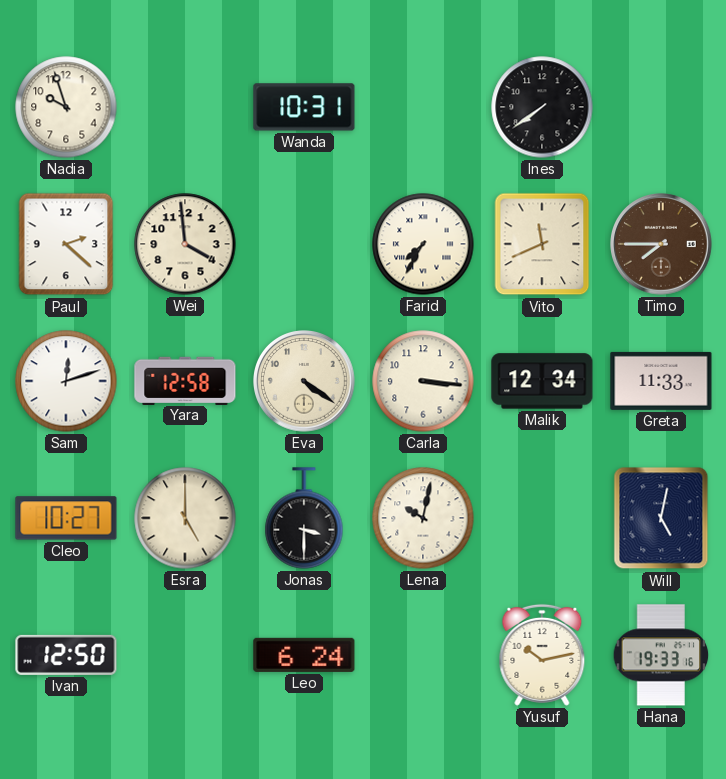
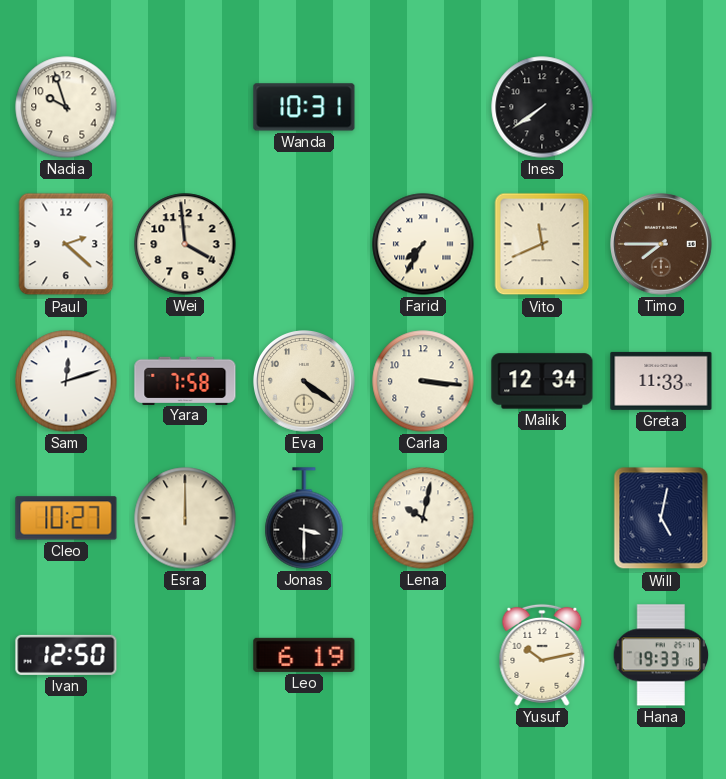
Yara: 12:58 -> 7:58 (185, 380)
Esra: 5:00 -> 12:00 (185, 518)
Leo: 6:24 -> 6:19 (304, 655)
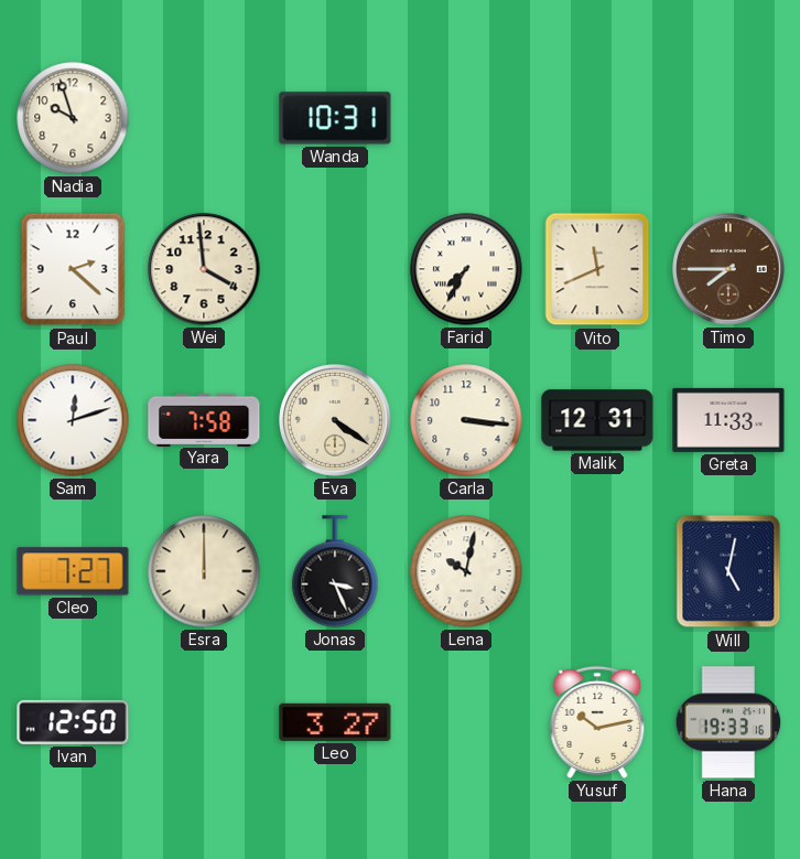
Ines: 7:39 -> none (542, 107)
Malik: 12:34 -> 12:31 (597, 420)
Cleo: 10:27 -> 7:27 (73, 571)
Jonas: 3:30 -> 3:26 (335, 571)
Leo: 6:19 -> 3:27 (335, 722)
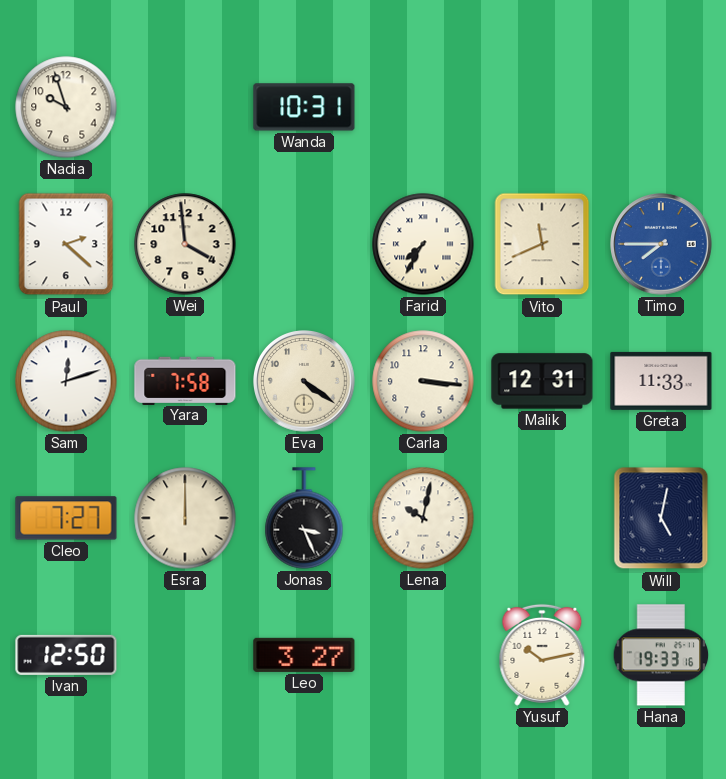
Timo dial: brown -> blue (662, 245)
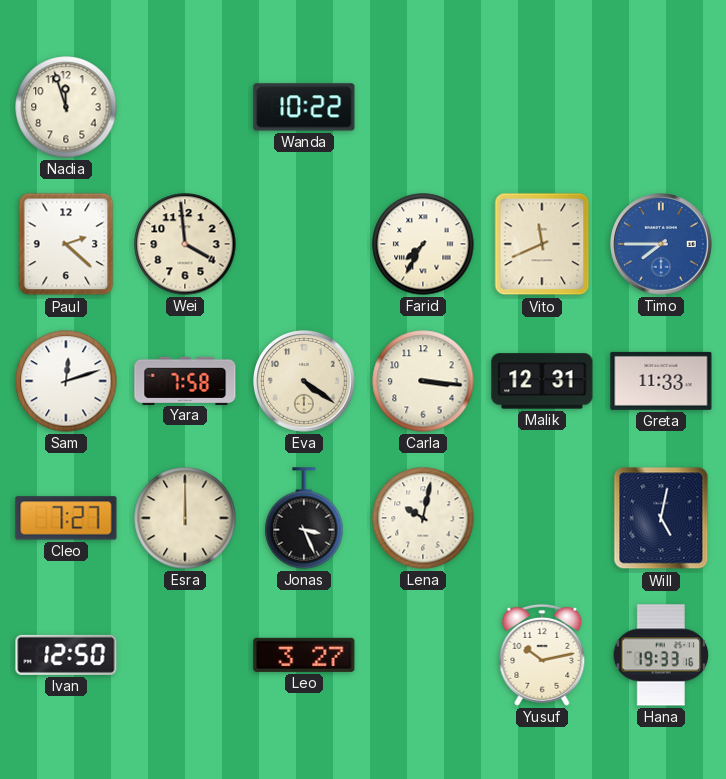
Nadia: 9:57 -> 11:57 (66, 107)
Wanda: 10:31 -> 10:22 (304, 107)
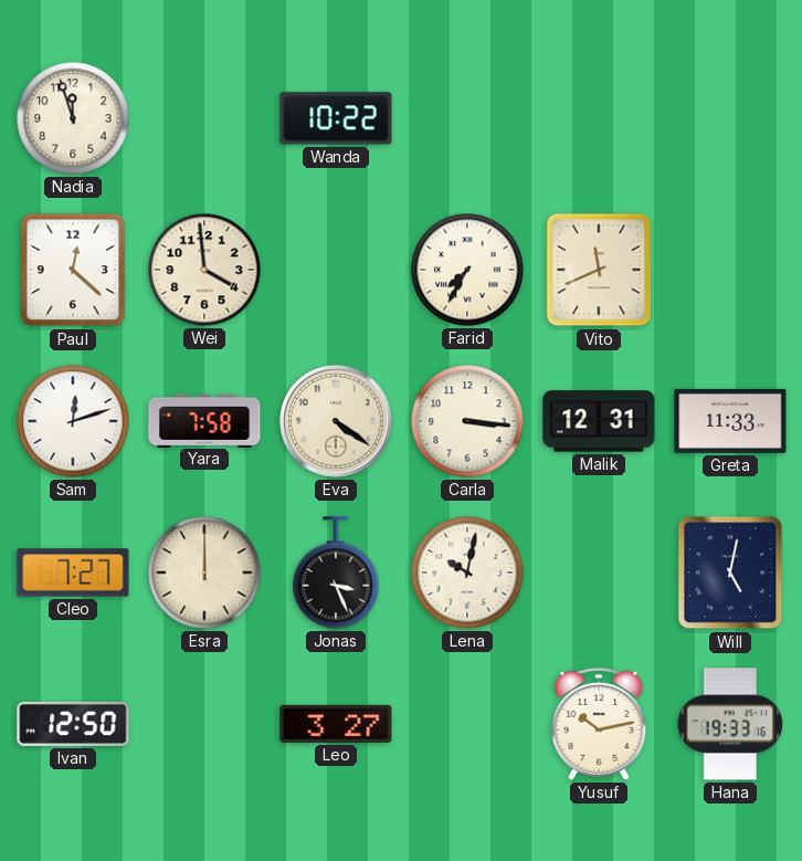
Paul: 2:22 -> 12:22 (73, 270)
Timo: 7:45 -> none (662, 245)
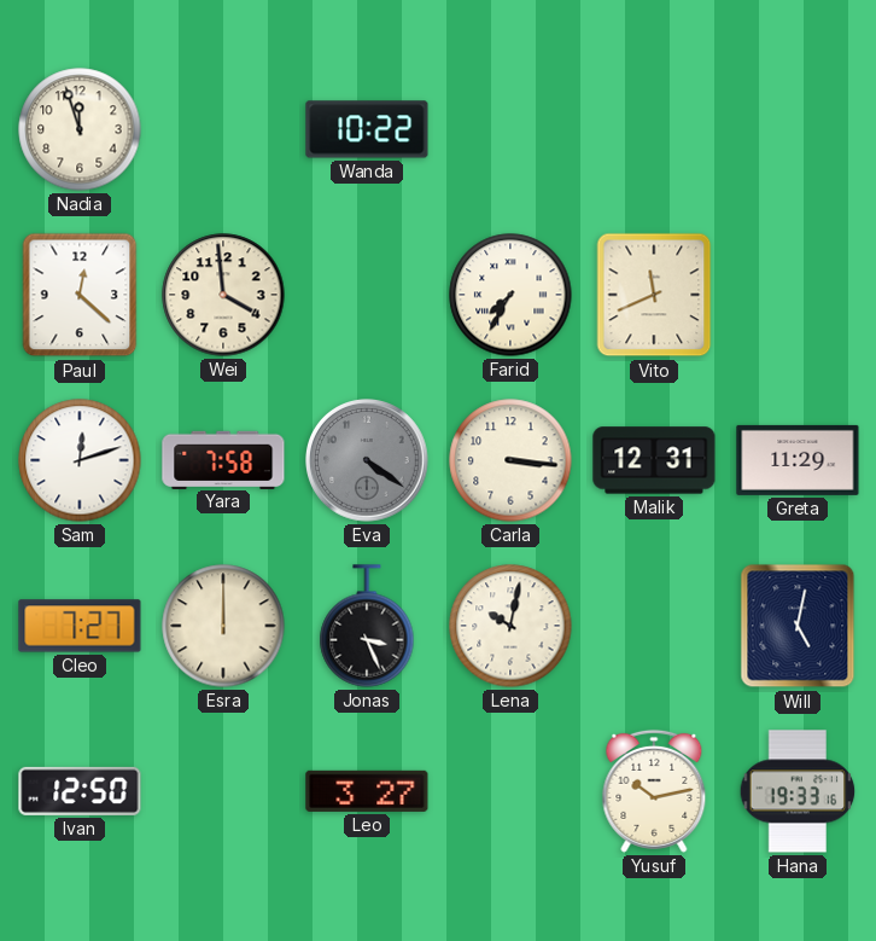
Eva dial: cream -> grey (368, 461)
Greta: 11:33 -> 11:29 (798, 460)
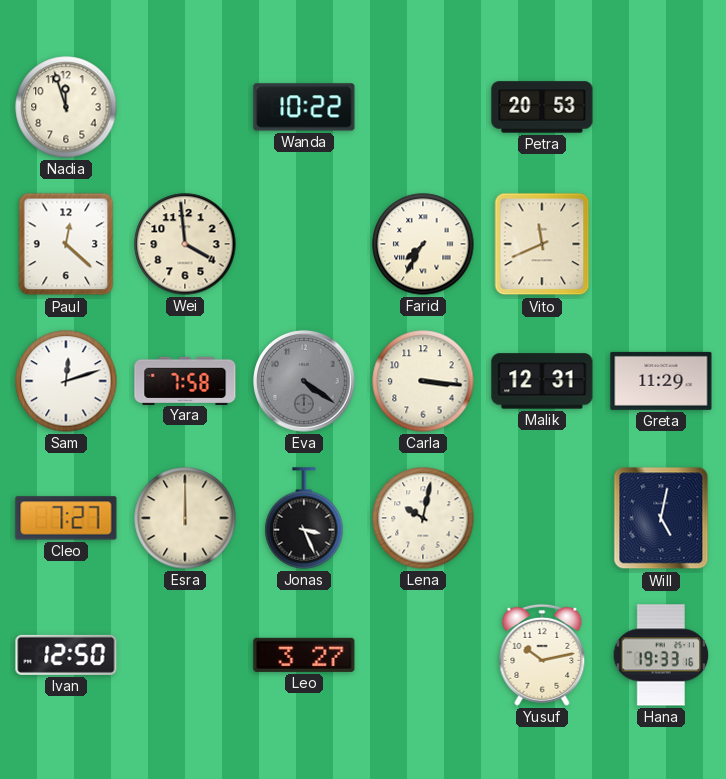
Petra: none -> 20:53 (542, 107)
